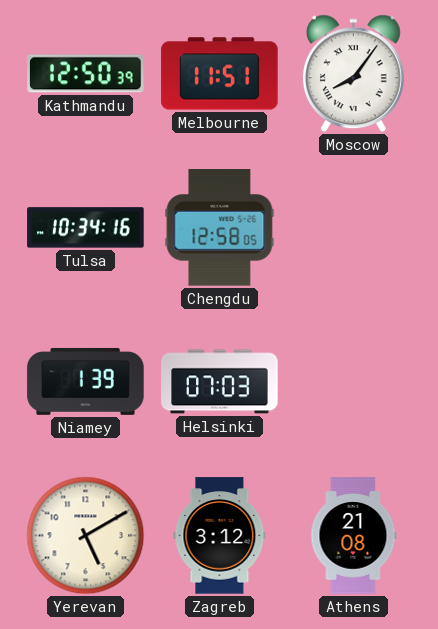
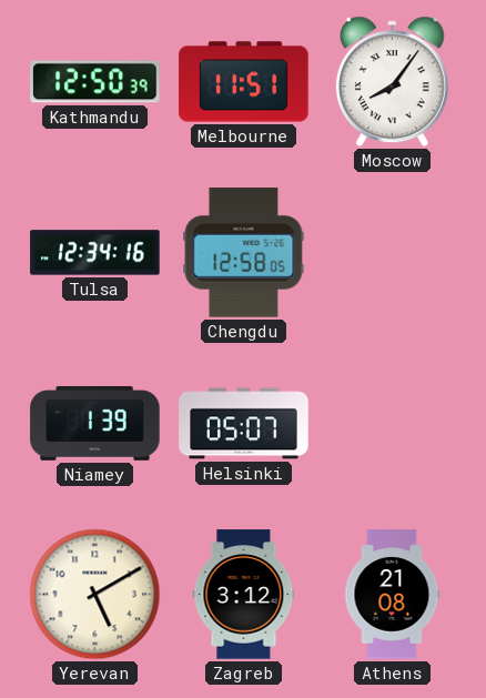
Tulsa: 10:34 -> 12:34 (95, 253)
Helsinki: 07:03 -> 05:07 (244, 424)
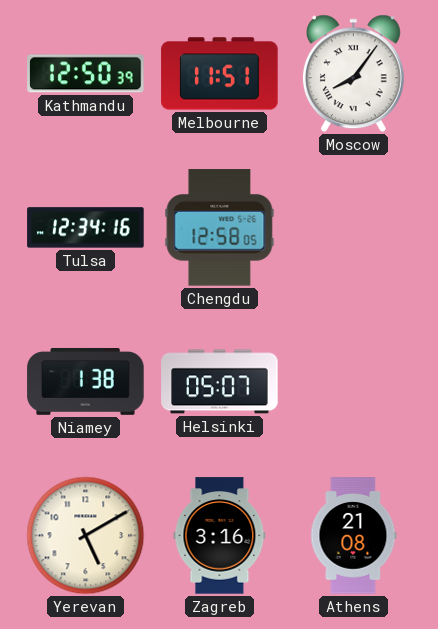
Niamey: 1:39 -> 1:38 (86, 381)
Zagreb: 3:12 -> 3:16 (220, 536)
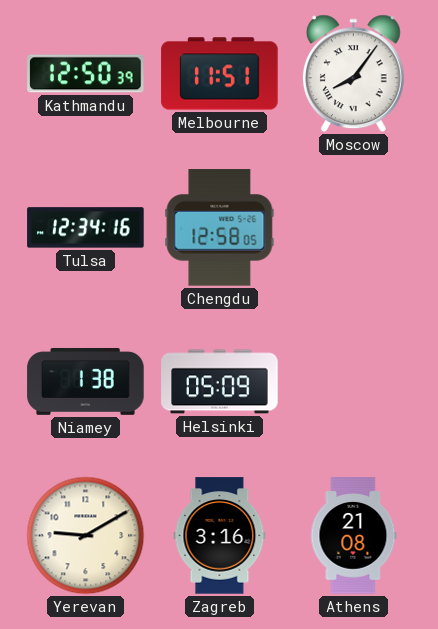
Helsinki: 05:07 -> 05:09 (220, 382)
Yerevan: 5:10 -> 9:10 (86, 536)
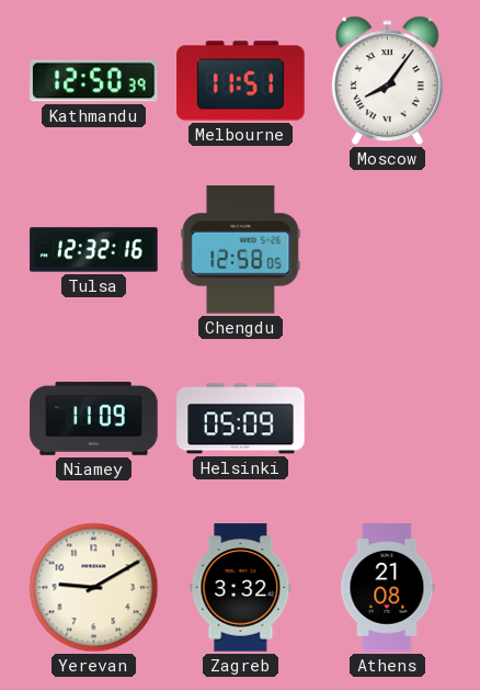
Tulsa: 12:34 -> 12:32 (94, 250)
Niamey: 1:38 -> 11:09 (94, 418)
Zagreb: 3:16 -> 3:32 (241, 588)
